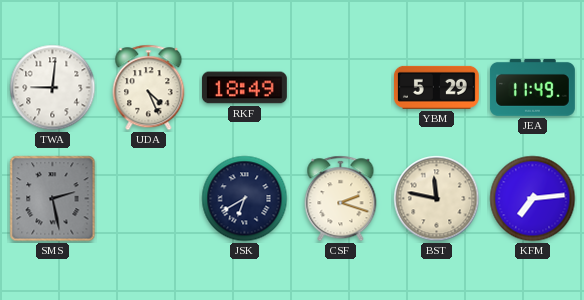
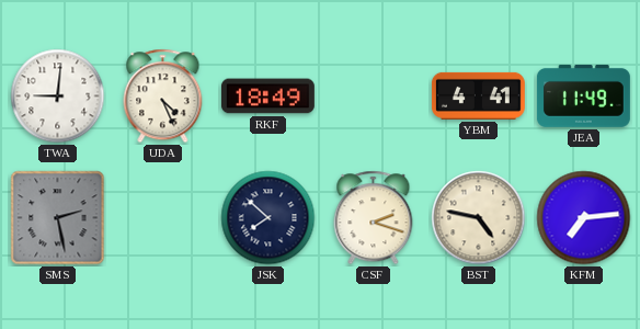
YBM: 5:29 -> 4:41 (478, 95)
JSK: 6:40 -> 7:52 (268, 218)
BST: 11:47 -> 4:47 (479, 218)
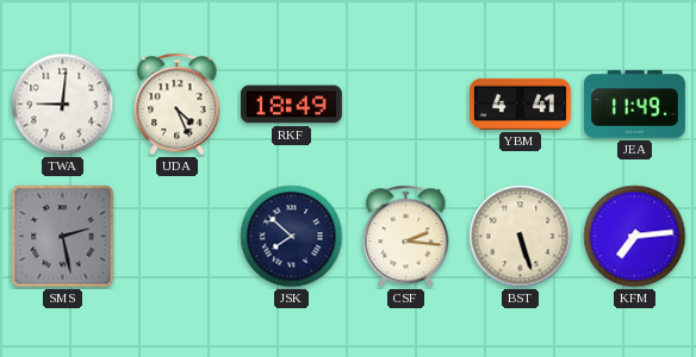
CSF: 2:18 -> 2:16 (406, 237)
BST: 4:47 -> 5:27 (521, 237)
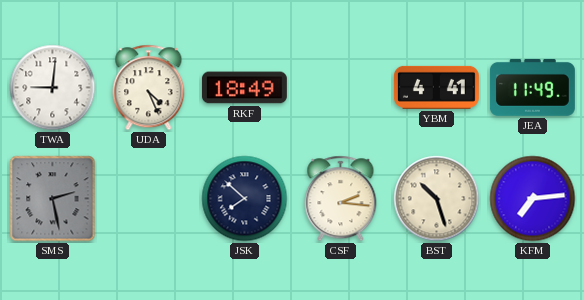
BST: 5:27 -> 10:27 (437, 199)
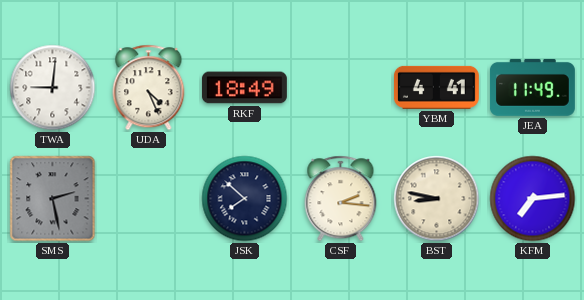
BST: 10:27 -> 8:47 (437, 199)
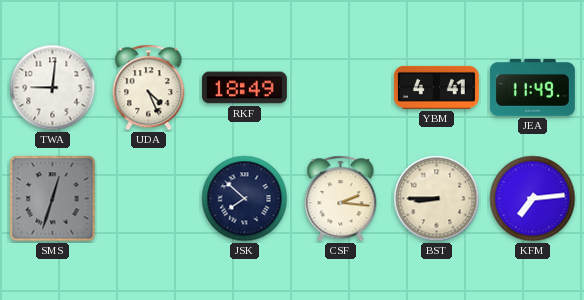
SMS: 2:28 -> 12:33 (53, 199)
BST: 8:47 -> 8:45 (437, 199)
